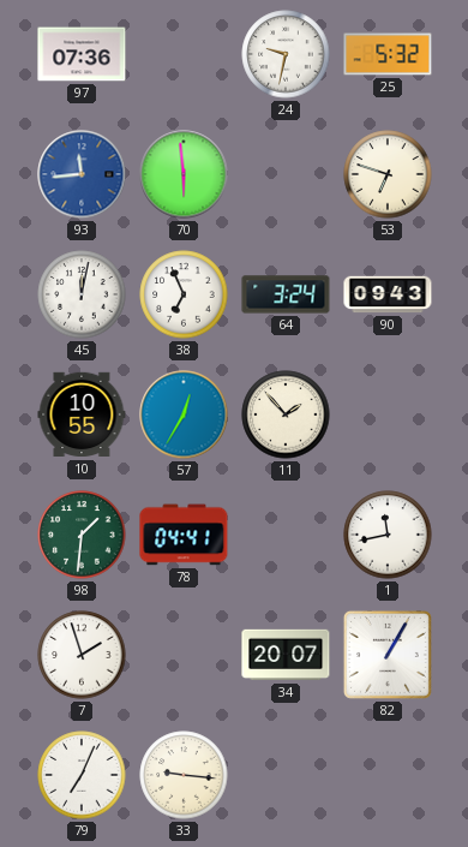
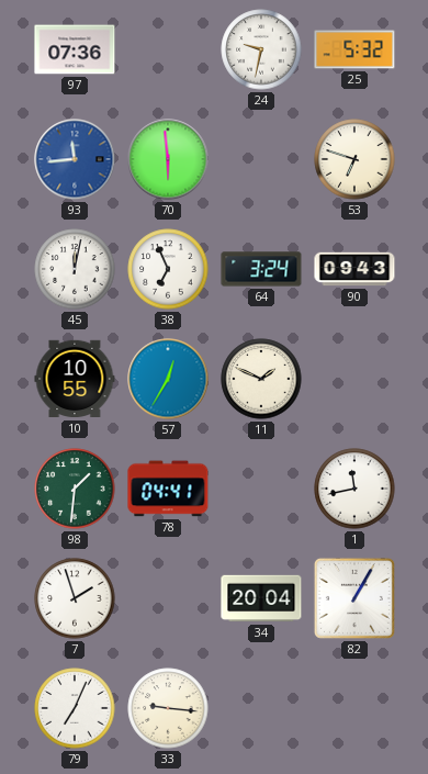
11: 1:53 -> 1:49 (261, 379)
34: 20:07 -> 20:04 (261, 598)
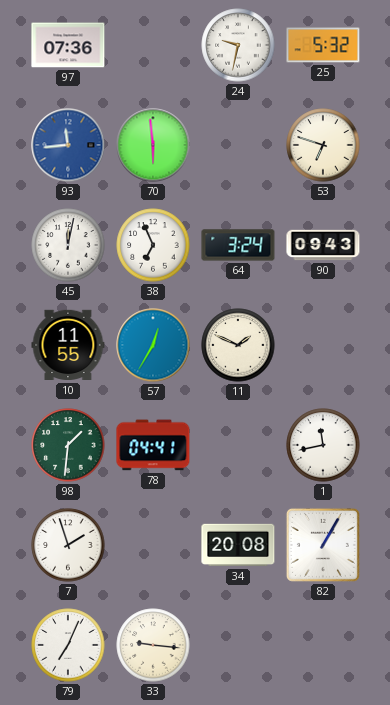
10: 10:55 -> 11:55 (68, 345)
34: 20:04 -> 20:08 (238, 545)
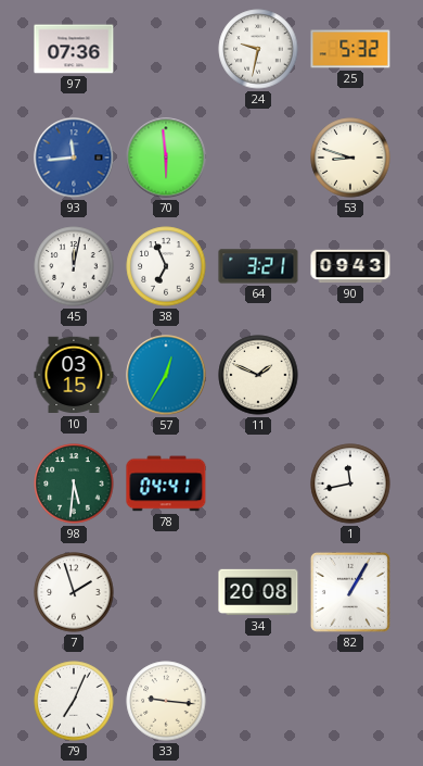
53: 6:48 -> 8:48 (350, 158)
64: 3:24 -> 3:21 (258, 266)
10: 11:55 -> 03:15 (74, 375)
98: 1:31 -> 5:31 (74, 484)
